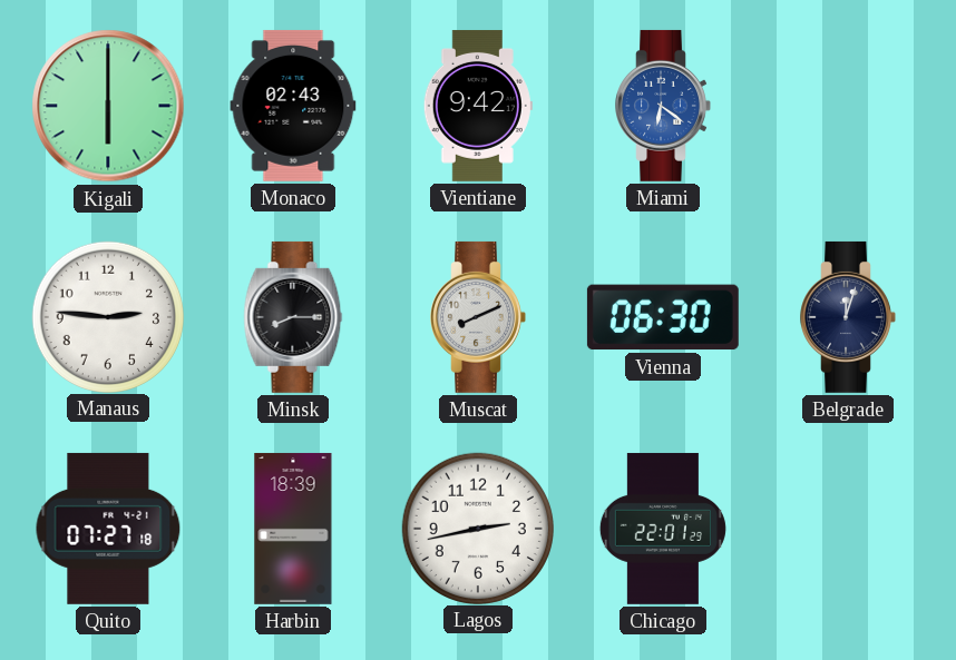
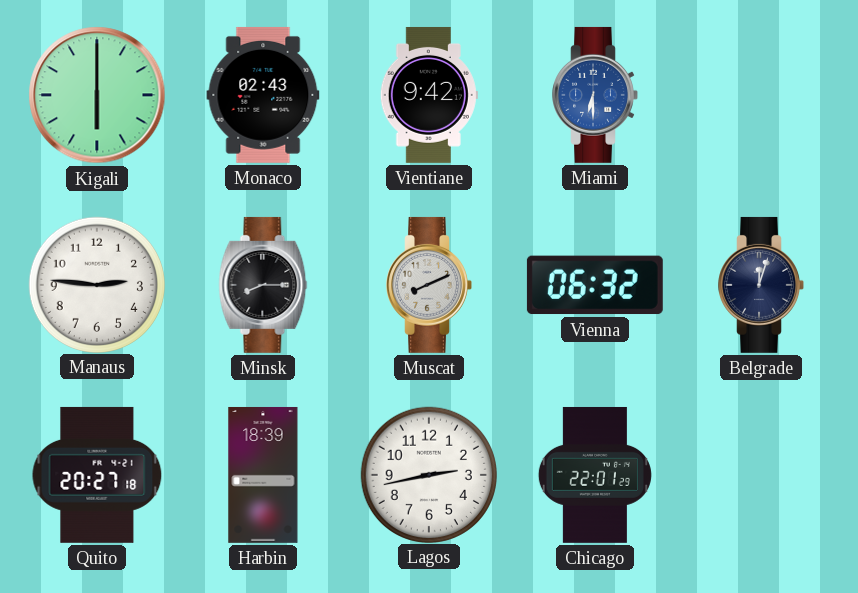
Miami: 6:21 -> 6:30 (595, 95)
Vienna: 06:30 -> 06:32 (595, 285)
Quito: 07:27 -> 20:27 (97, 475)
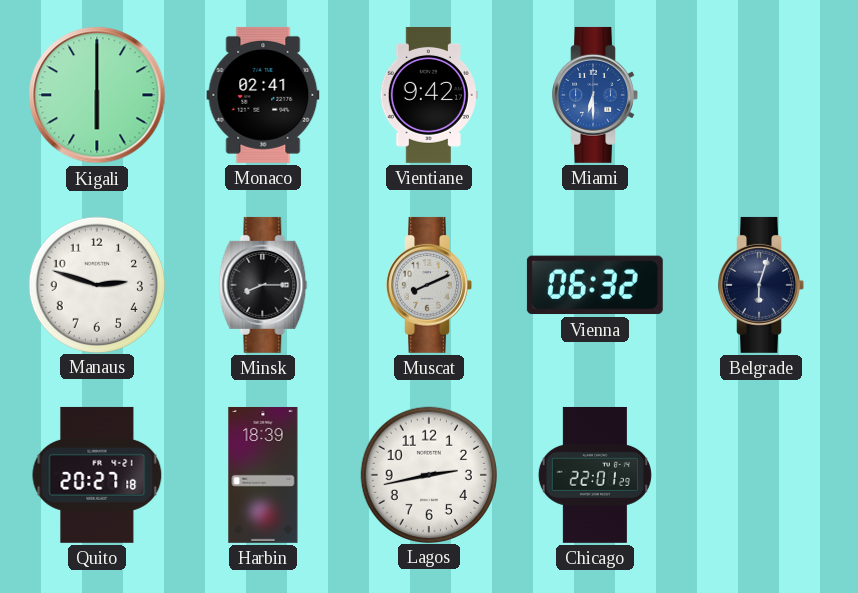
Monaco: 02:43 -> 02:41 (263, 95)
Manaus: 2:46 -> 2:48 (96, 284)
Belgrade: 12:03 -> 6:03 (761, 285)
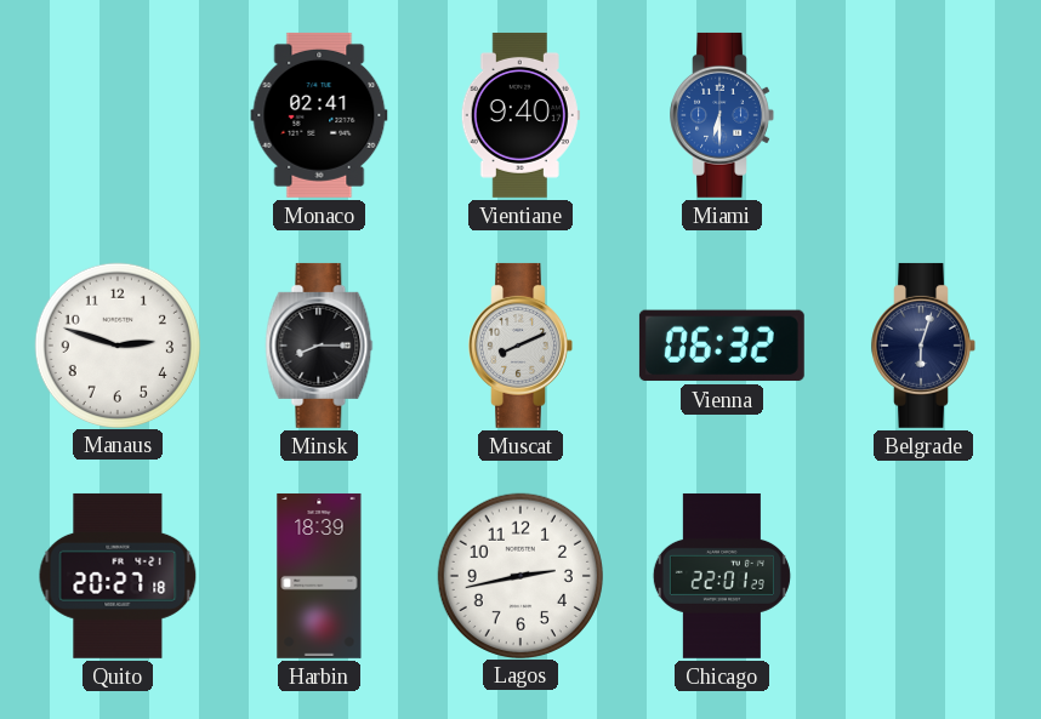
Kigali: 6:00 -> none (97, 95)
Vientiane: 9:42 -> 9:40 (520, 115)
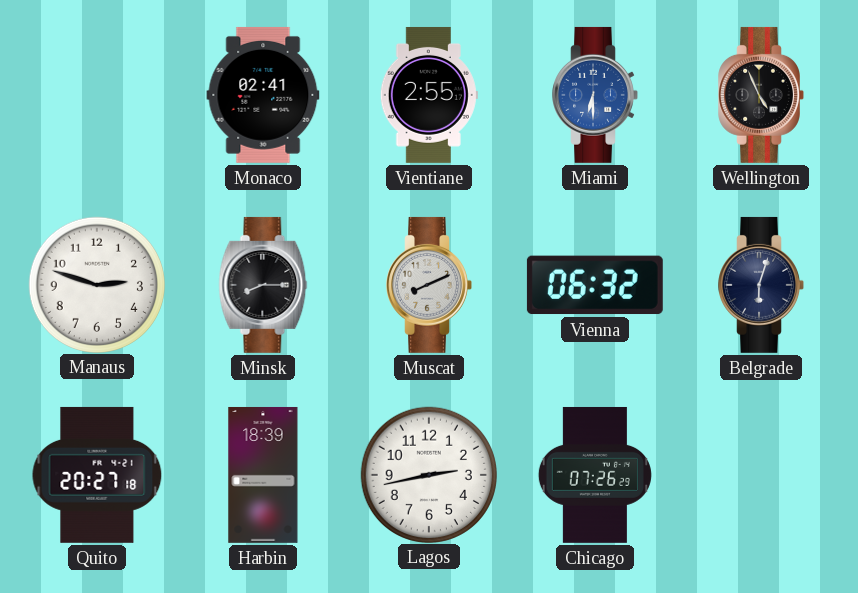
Vientiane: 9:40 -> 2:55 (429, 95)
Wellington: none -> 4:56 (761, 95)
Chicago: 22:01 -> 07:26 (595, 475)
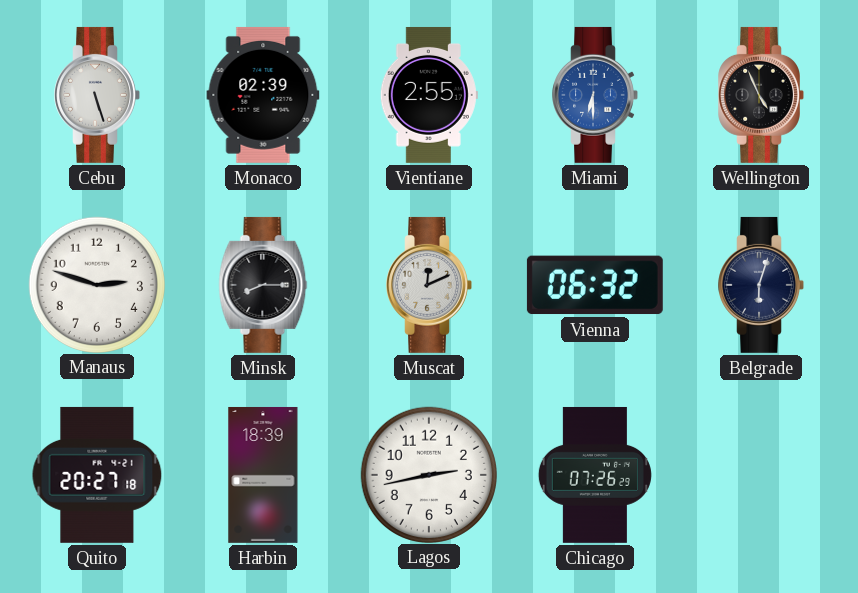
Cebu: none -> 5:27 (97, 95)
Monaco: 02:41 -> 02:39 (263, 95)
Muscat: 8:11 -> 12:11 (429, 285)
